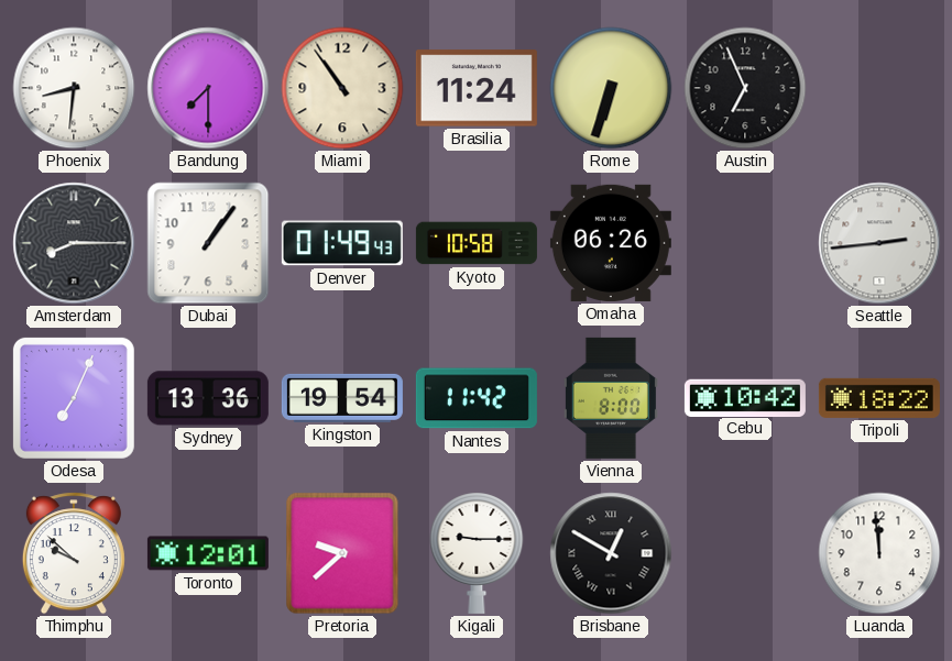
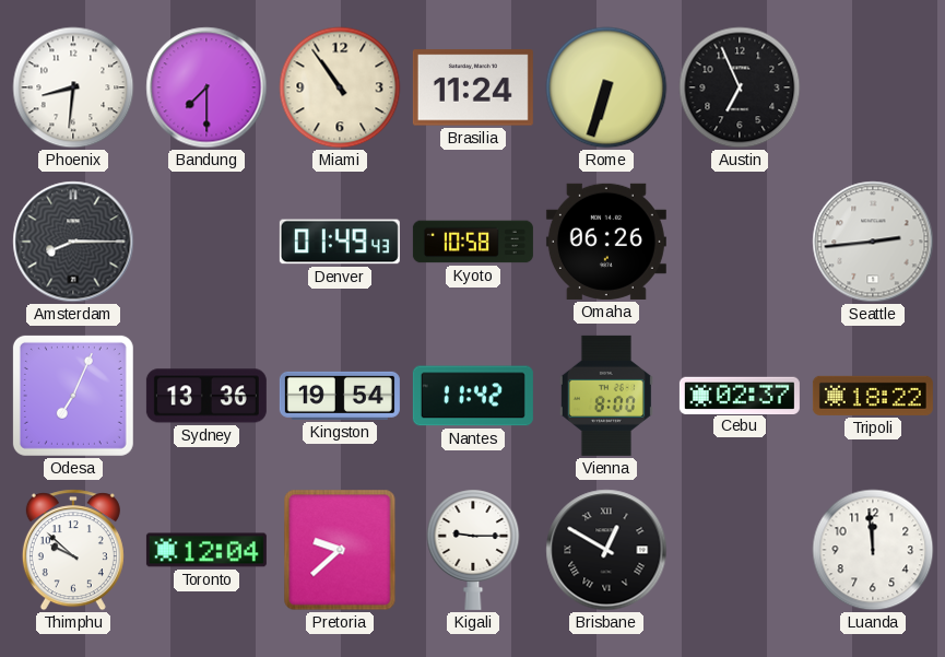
Dubai: 1:06 -> none (208, 243)
Cebu: 10:42 -> 02:37 (740, 395)
Toronto: 12:01 -> 12:04 (206, 550)
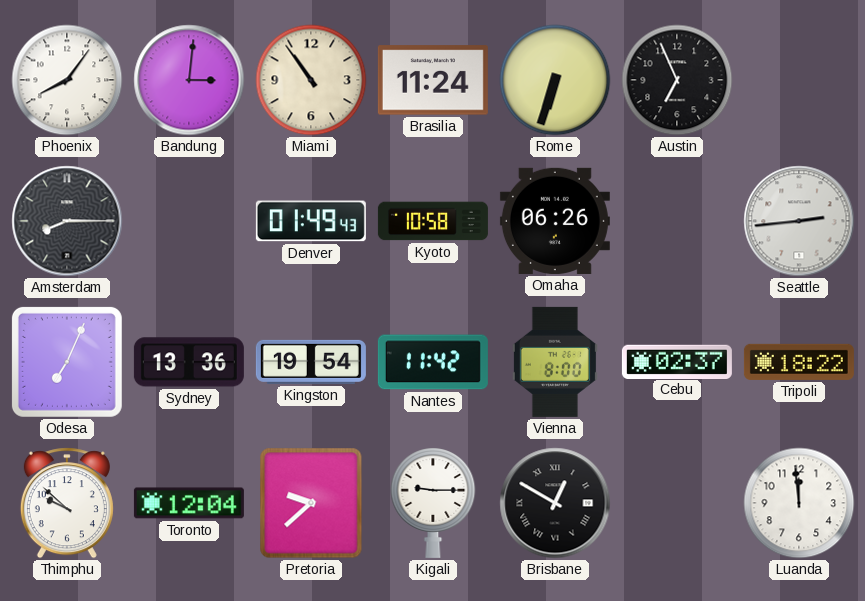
Phoenix: 8:31 -> 8:06 (67, 80)
Bandung: 7:30 -> 3:01 (189, 80)
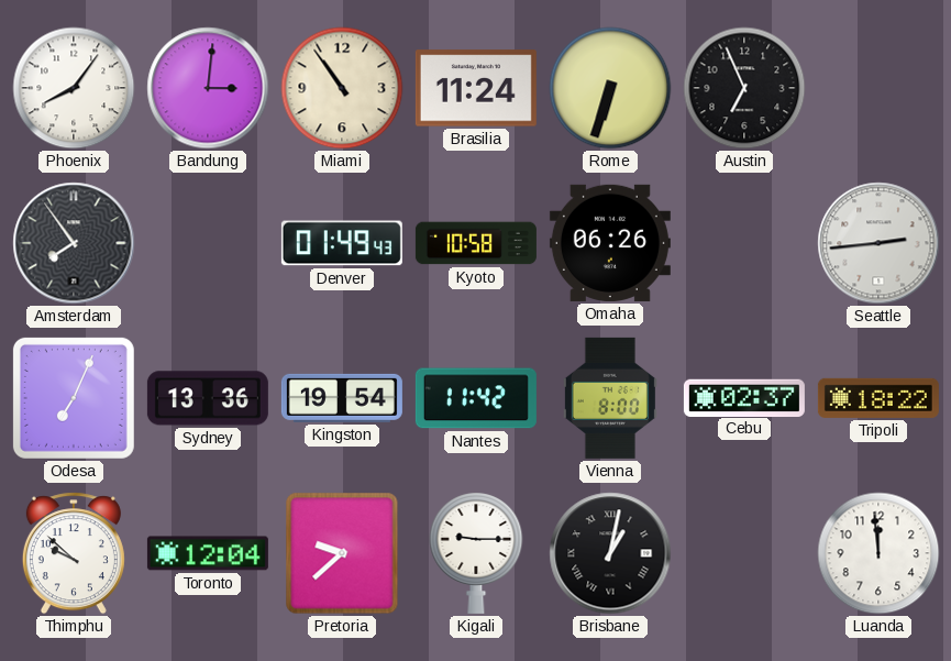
Amsterdam: 8:15 -> 7:54 (74, 243)
Brisbane: 12:50 -> 1:02 (610, 553)
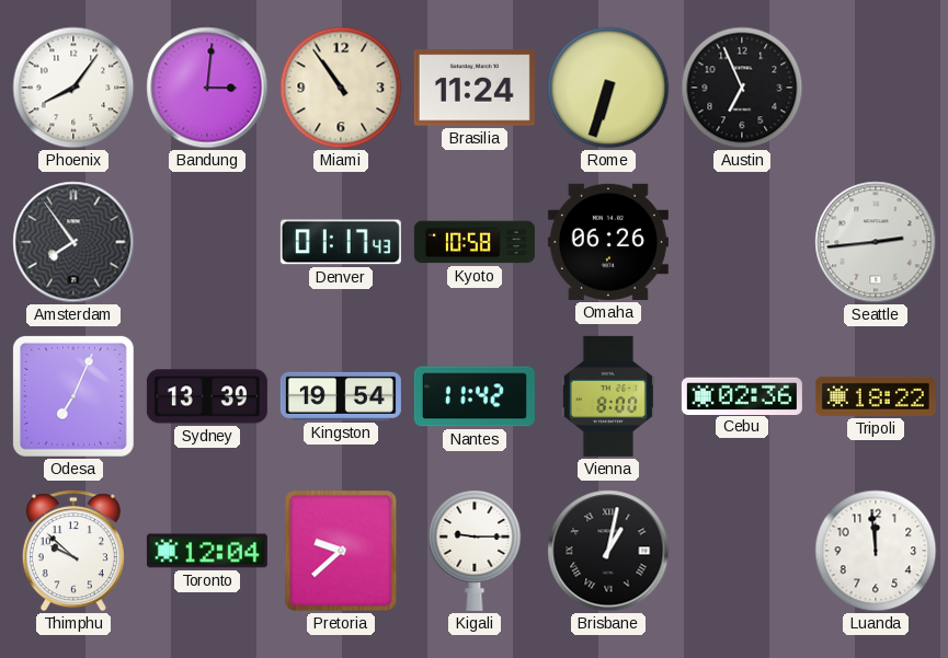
Denver: 01:49 -> 01:17 (341, 242)
Sydney: 13:36 -> 13:39 (207, 396)
Cebu: 02:37 -> 02:36 (742, 395)
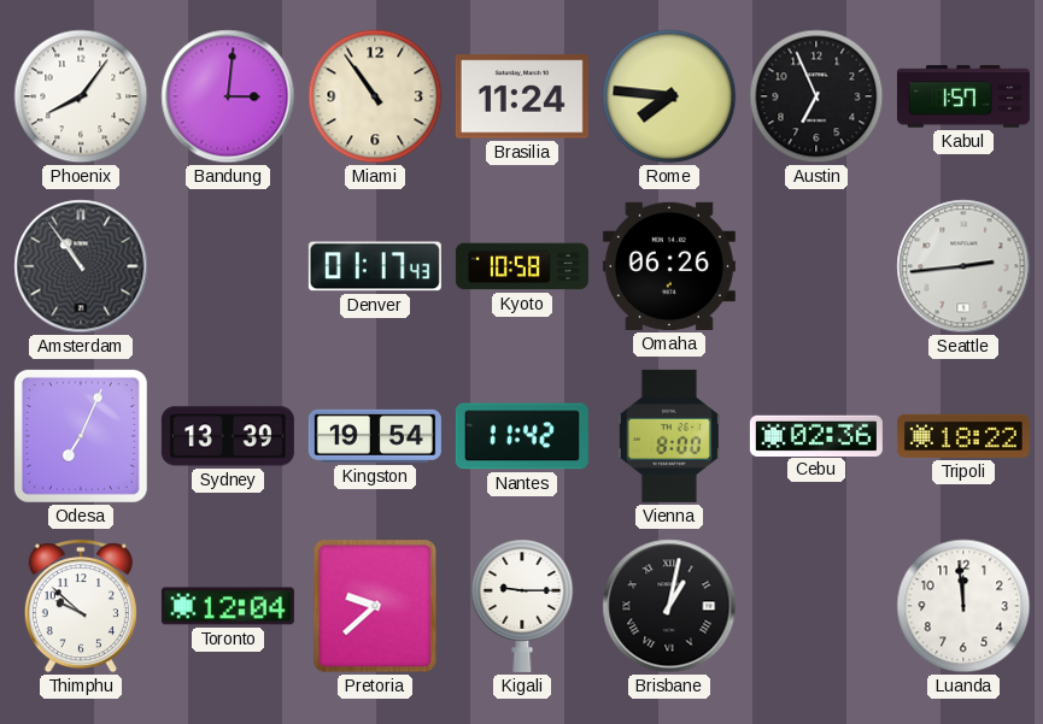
Rome: 6:33 -> 7:46 (669, 96)
Kabul: none -> 1:57 (963, 96)
Amsterdam: 7:54 -> 10:54 (81, 266)
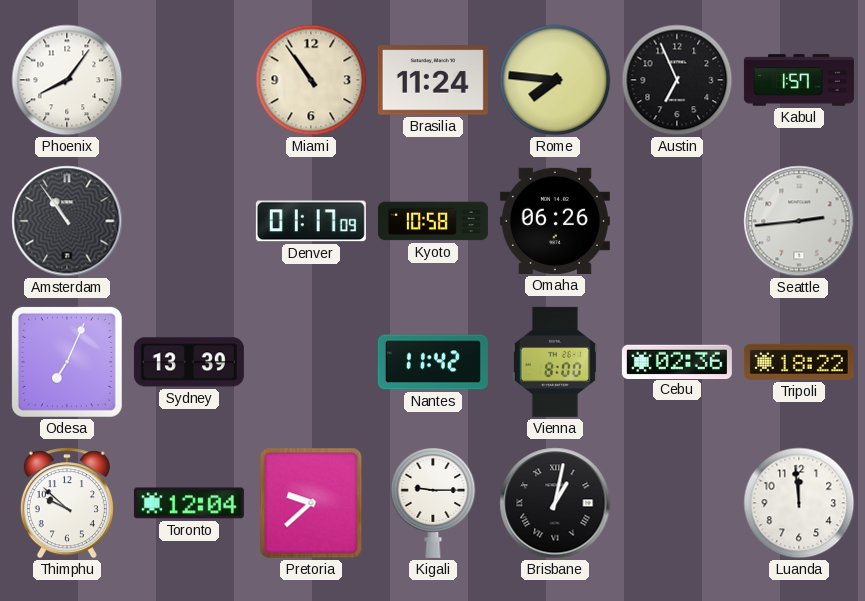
Bandung: 3:01 -> none (228, 96)
Denver: 01:17:43 -> 01:17:09 (311, 221)
Kingston: 19:54 -> none (375, 436)
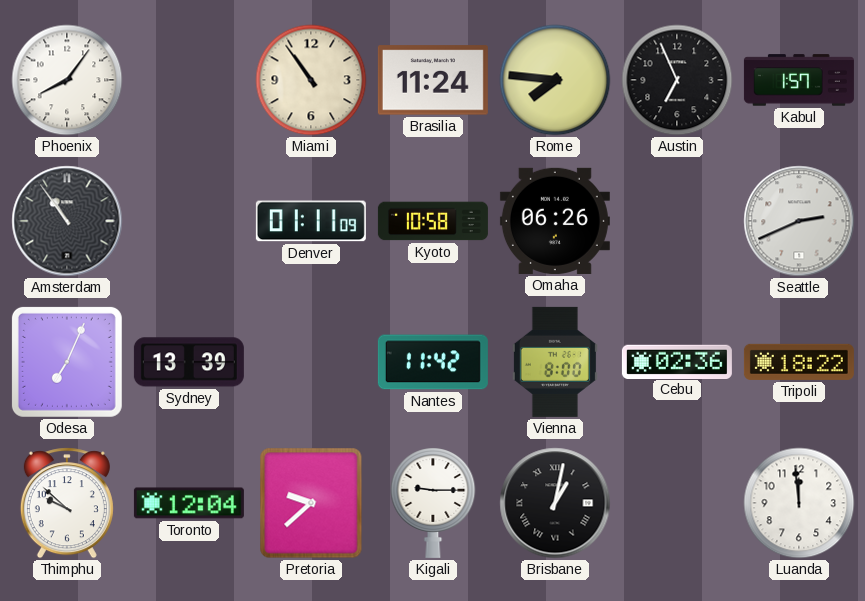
Denver: 01:17 -> 01:11 (311, 221)
Seattle: 2:44 -> 2:41 (799, 221)
